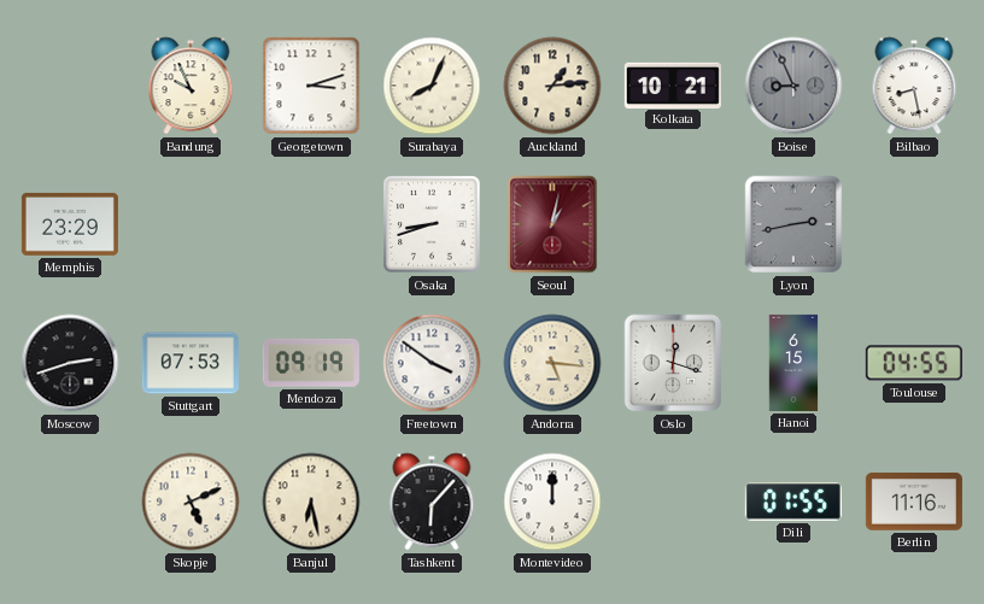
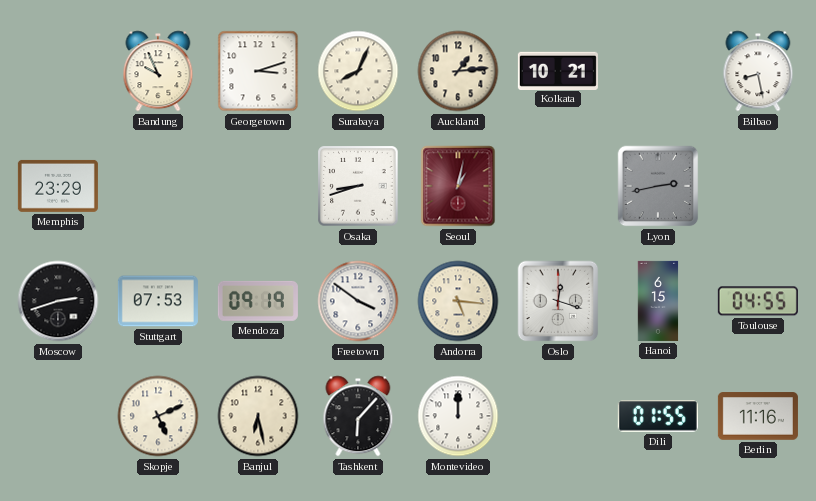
Boise: 8:56 -> none (793, 86)
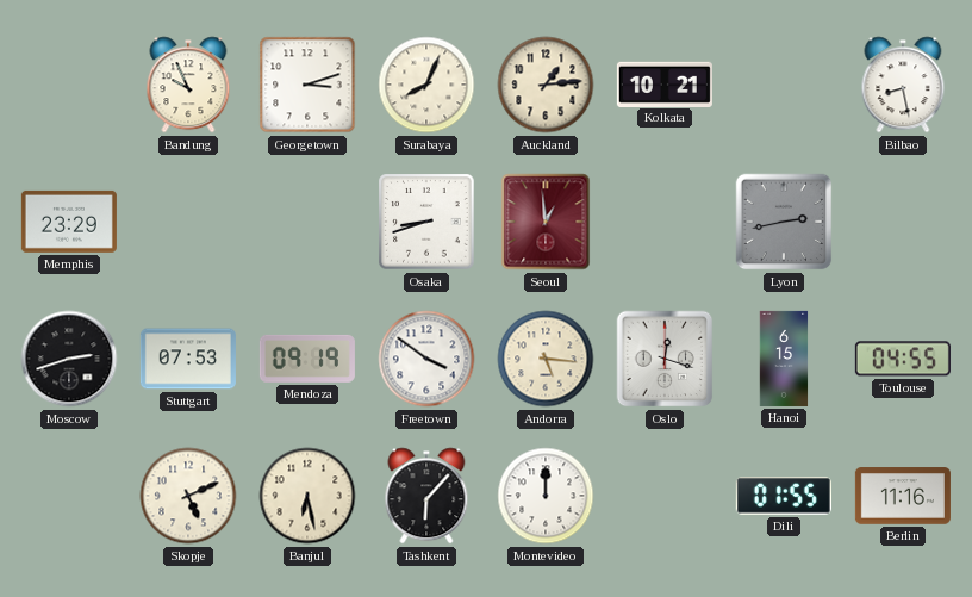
Seoul: 1:02 -> 12:59 (546, 222)
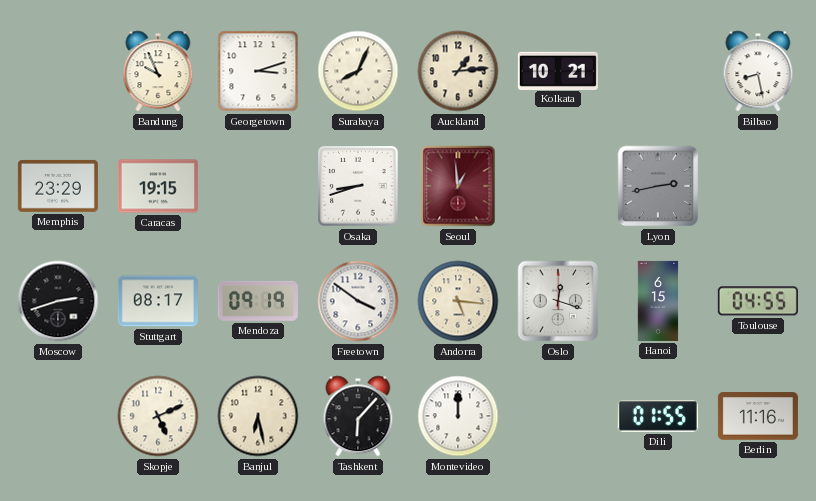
Caracas: none -> 19:15 (158, 186)
Stuttgart: 07:53 -> 08:17 (158, 301)
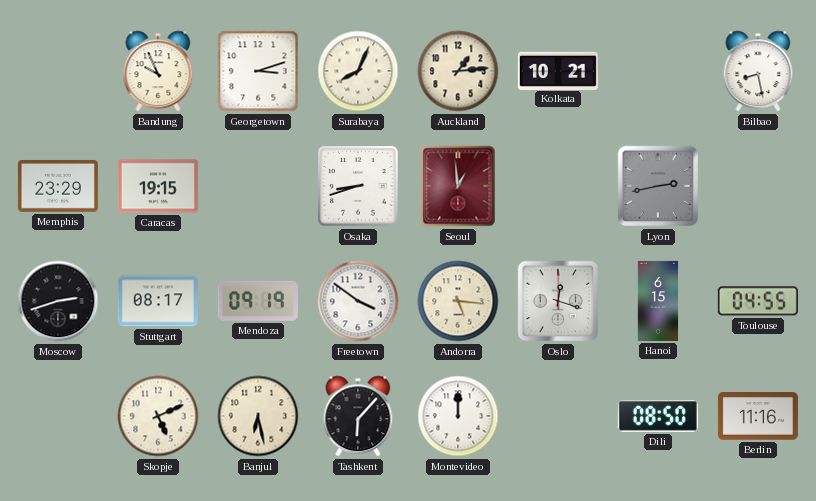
Dili: 01:55 -> 08:50 (658, 416)
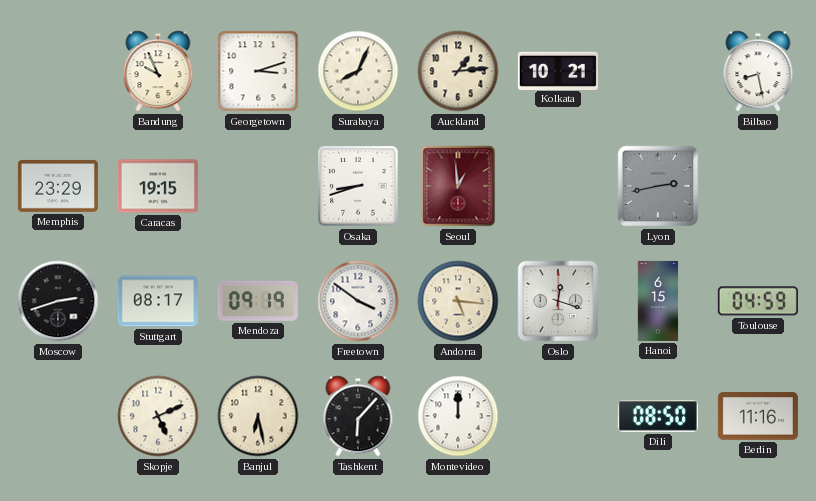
Toulouse: 04:55 -> 04:59 (758, 301)
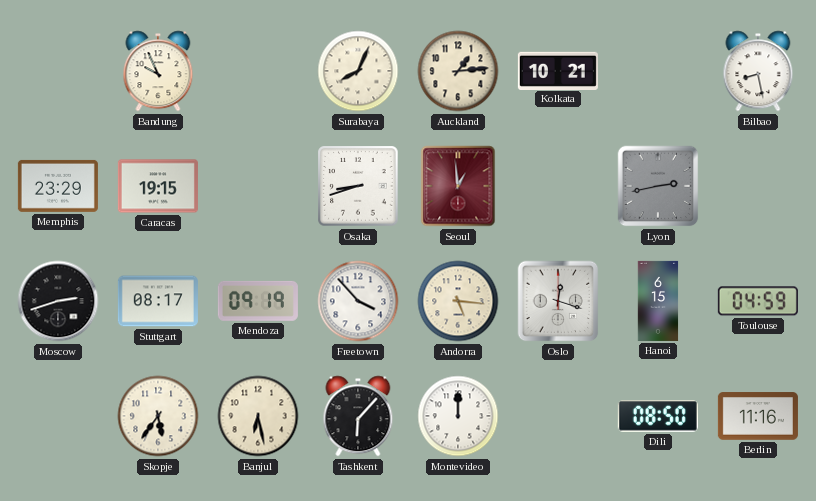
Georgetown: 3:12 -> none (258, 71)
Freetown: 3:51 -> 3:53 (358, 301)
Skopje: 5:11 -> 5:36 (158, 416)
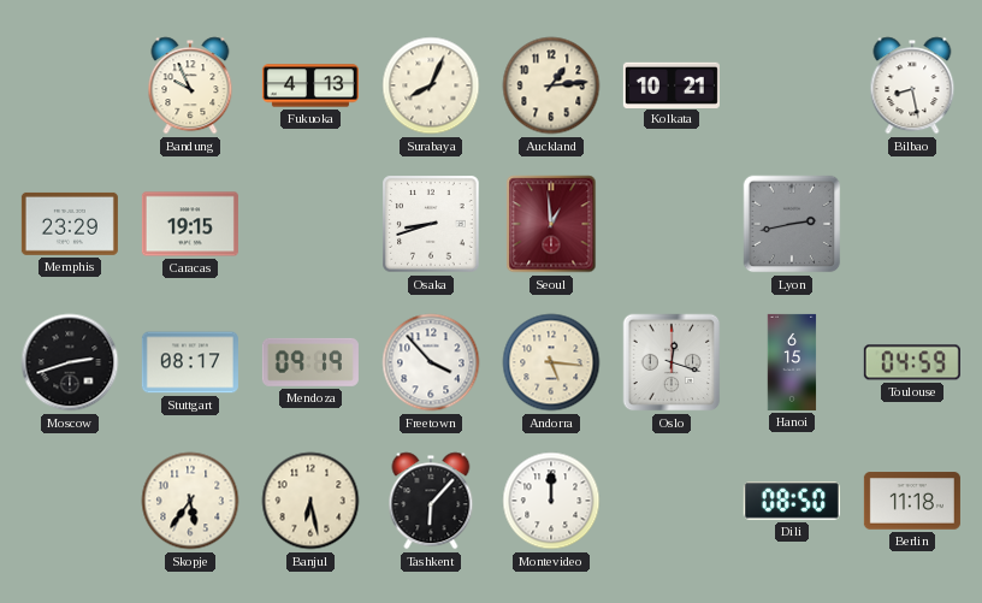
Fukuoka: none -> 4:13 (310, 85)
Berlin: 11:16 -> 11:18 (912, 501)
